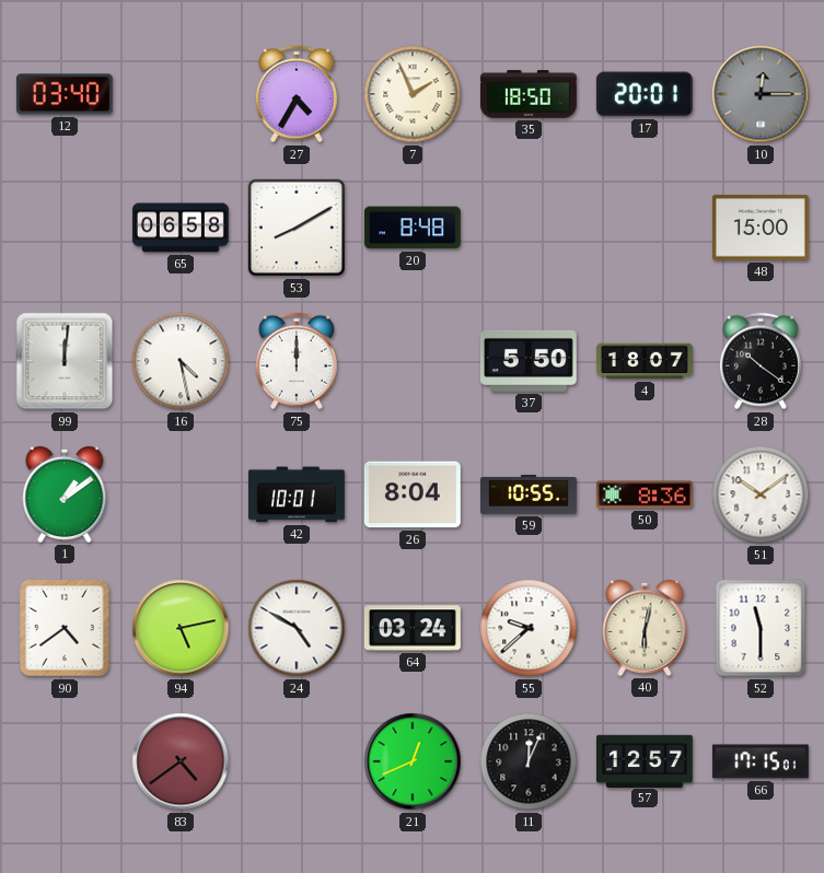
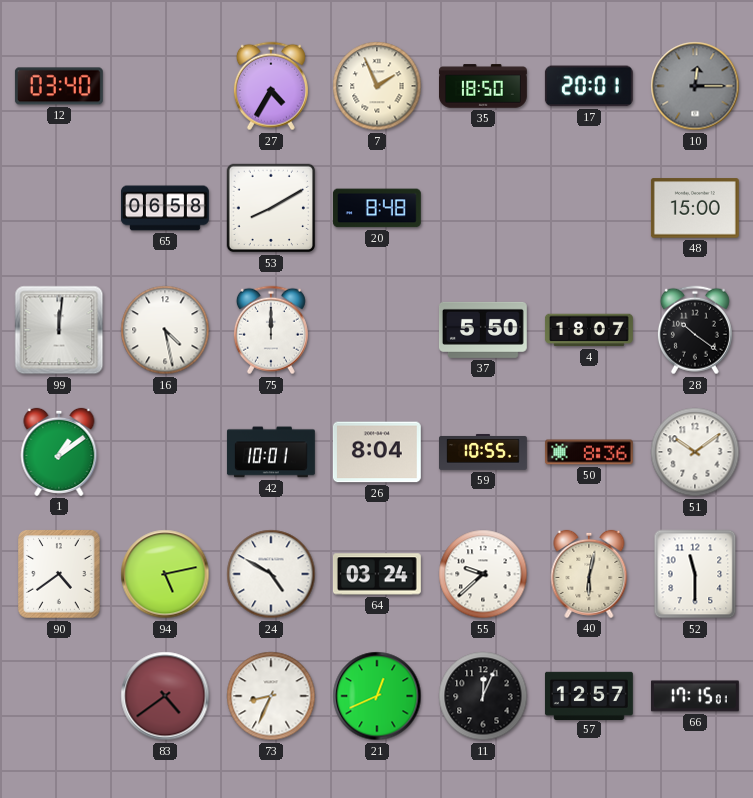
73: none -> 8:34 (271, 696)
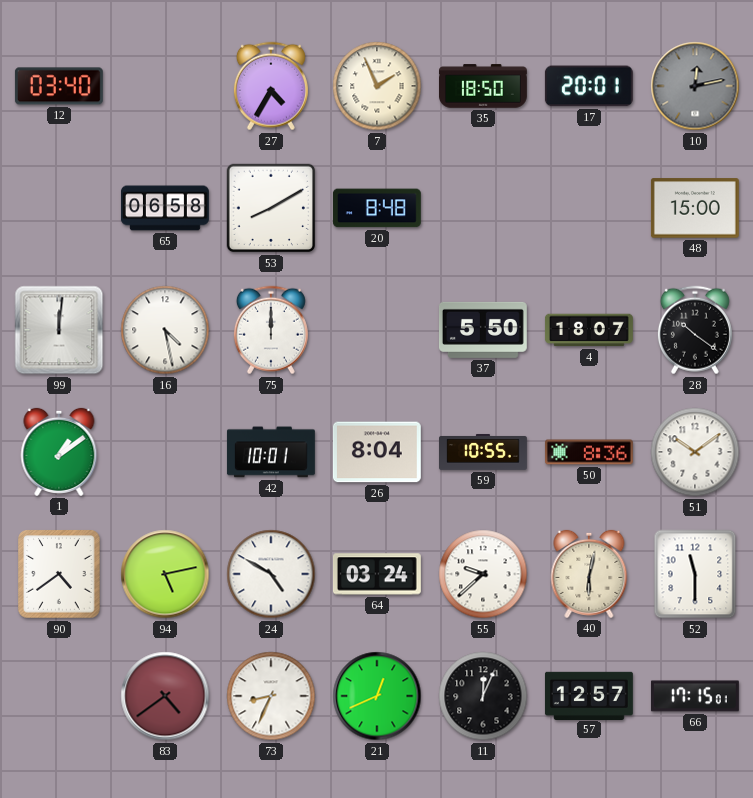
10: 12:15 -> 12:13 (695, 86)
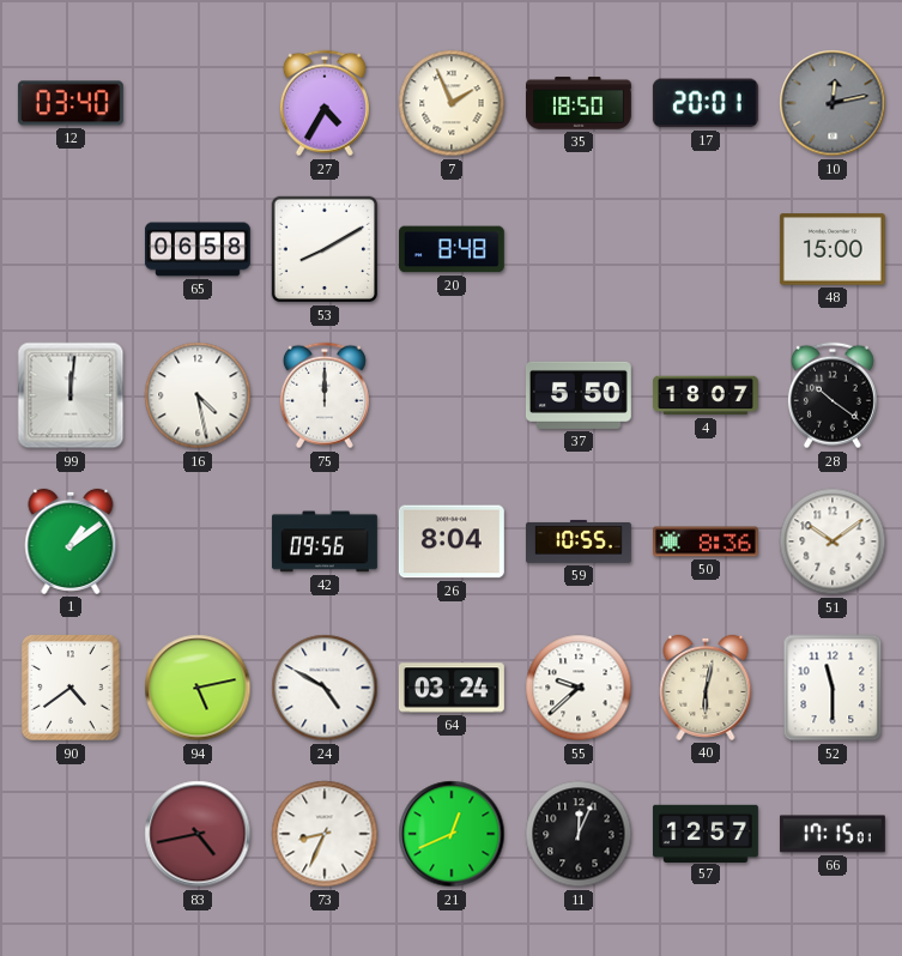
42: 10:01 -> 09:56 (325, 541)
83: 4:39 -> 4:43 (198, 834)
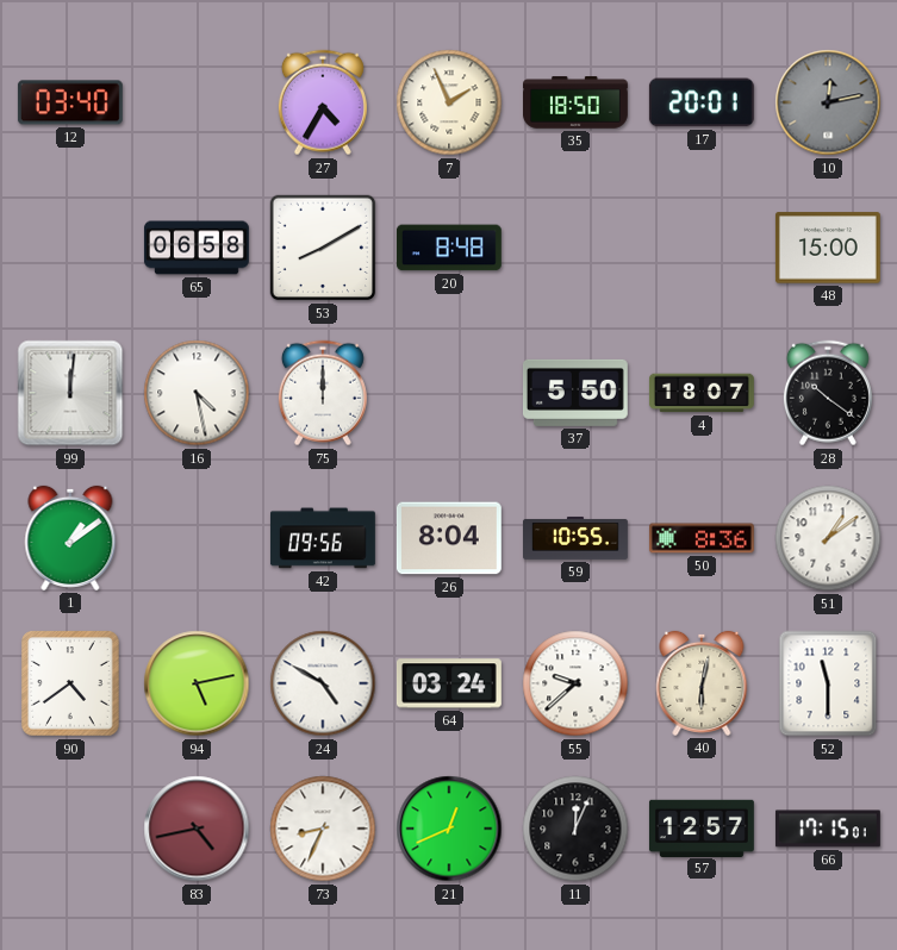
51: 10:09 -> 1:09 (828, 538)
